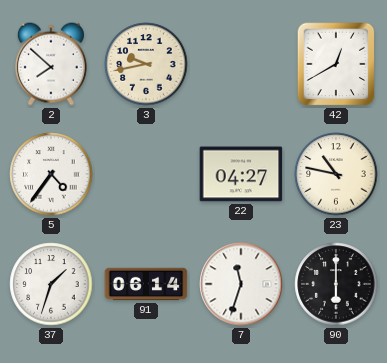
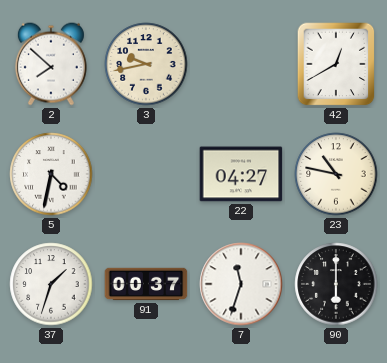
5: 4:36 -> 4:32 (51, 174)
91: 06:14 -> 00:37 (146, 284)
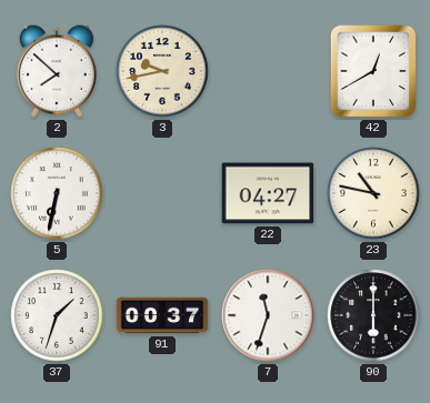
5: 4:32 -> 6:32 (57, 193)
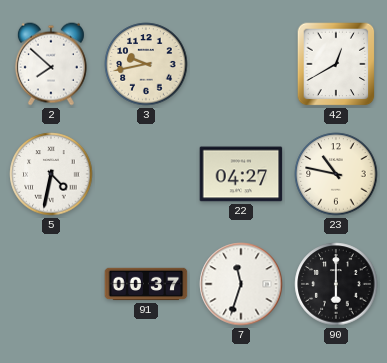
5: 6:32 -> 4:32 (51, 174)
37: 1:33 -> none (57, 315)
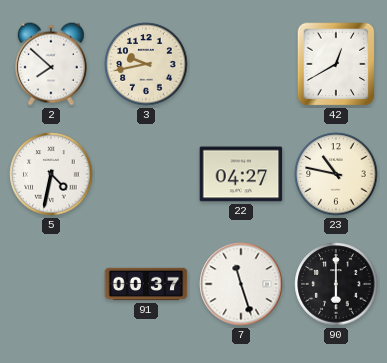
7: 11:33 -> 11:27 (241, 284)
